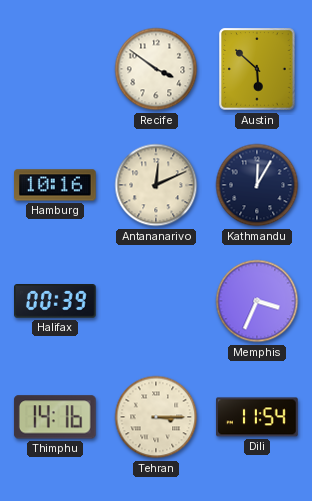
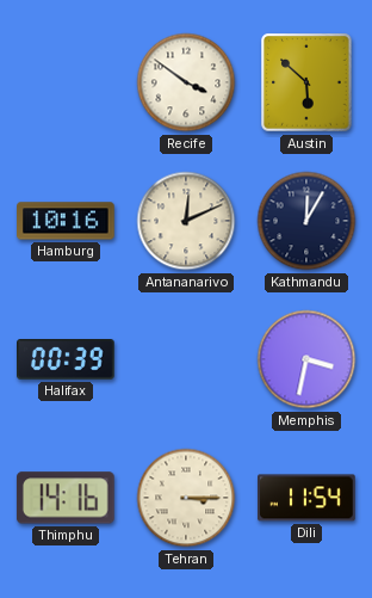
Memphis: 3:34 -> 3:32 (306, 359)
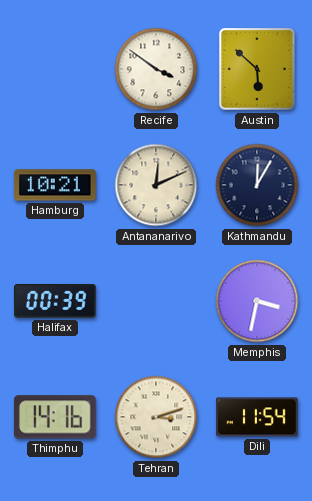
Hamburg: 10:16 -> 10:21 (55, 185)
Tehran: 3:15 -> 3:12 (156, 417)
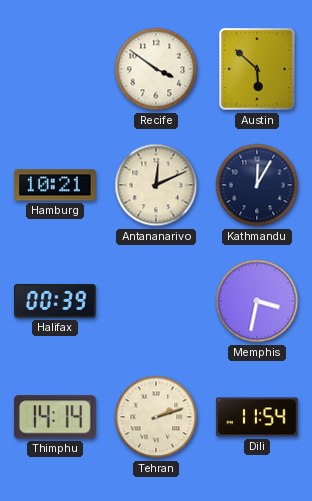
Thimphu: 14:16 -> 14:14 (55, 417)
Tehran: 3:12 -> 2:12 (156, 417)
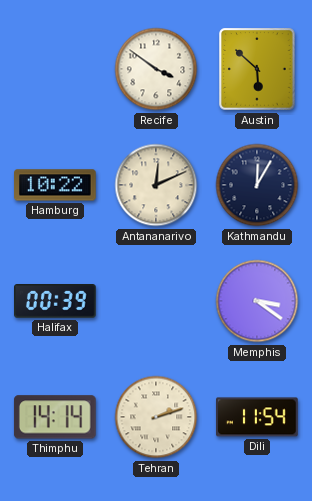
Hamburg: 10:21 -> 10:22 (55, 185)
Memphis: 3:32 -> 3:21 (257, 301)
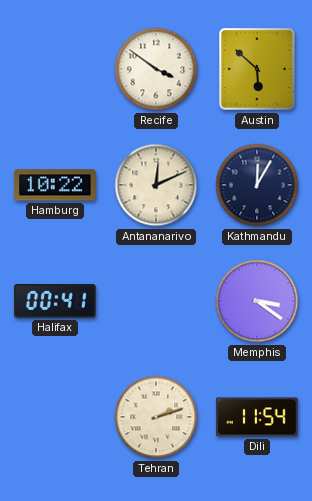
Halifax: 00:39 -> 00:41 (56, 301)
Thimphu: 14:14 -> none (55, 417)
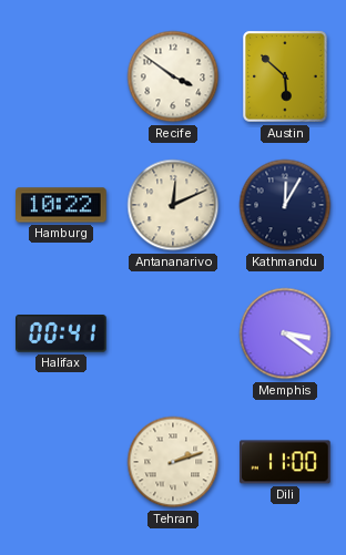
Dili: 11:54 -> 11:00 (286, 462)
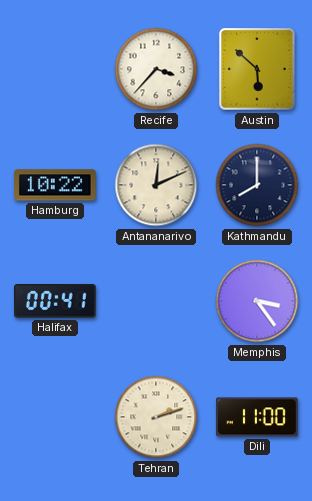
Recife: 3:51 -> 3:37 (156, 69)
Kathmandu: 12:05 -> 8:00 (257, 185)
Memphis: 3:21 -> 3:24 (257, 301)
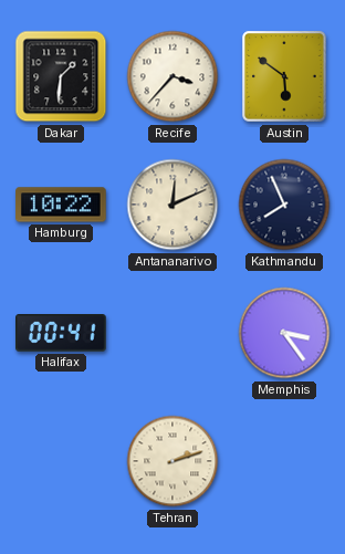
Dakar: none -> 1:31 (61, 76)
Austin: 5:52 -> 5:51 (284, 76)
Kathmandu: 8:00 -> 7:56 (284, 205)
Dili: 11:00 -> none (258, 417)
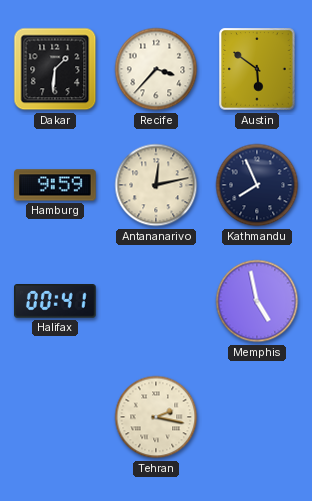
Hamburg: 10:22 -> 9:59 (55, 185)
Antananarivo: 12:11 -> 12:13 (156, 185)
Memphis: 3:24 -> 4:58 (257, 301)
Tehran: 2:12 -> 2:17 (156, 417)
